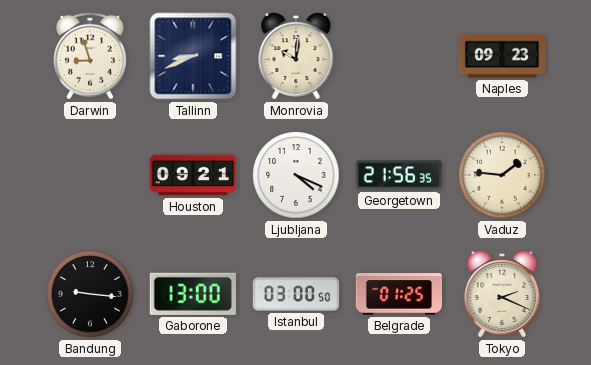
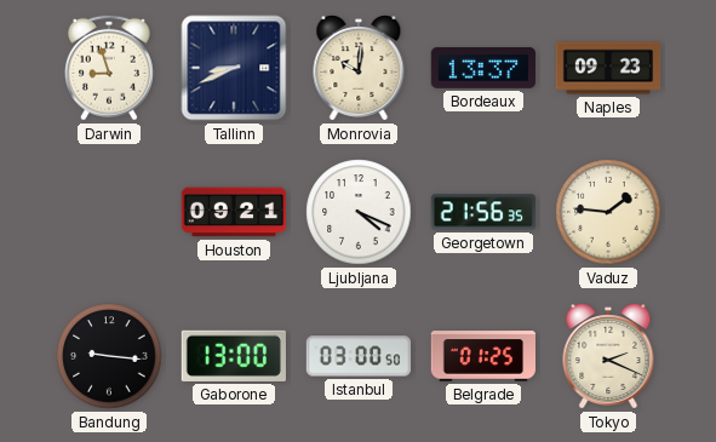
Bordeaux: none -> 13:37 (483, 68)
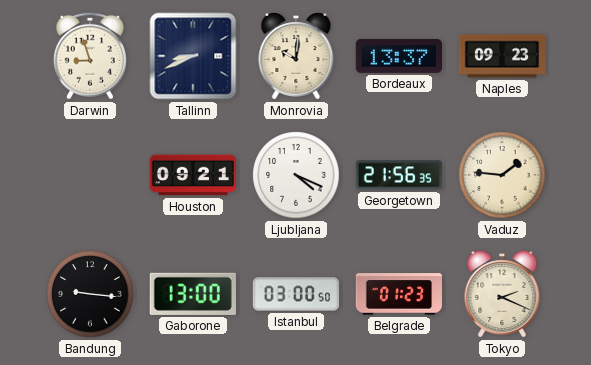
Belgrade: 01:25 -> 01:23 (398, 294)
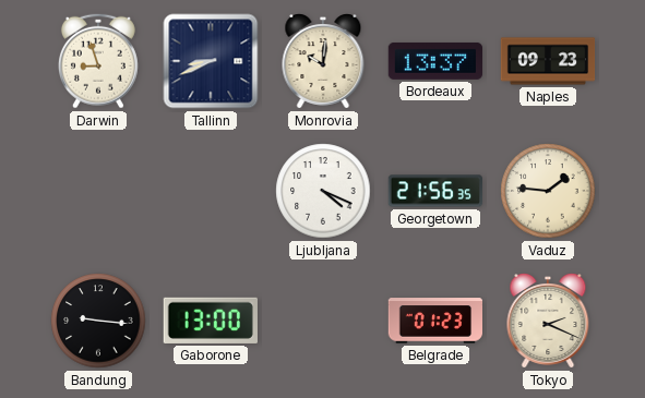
Houston: 09:21 -> none (193, 175)
Istanbul: 03:00 -> none (296, 294)
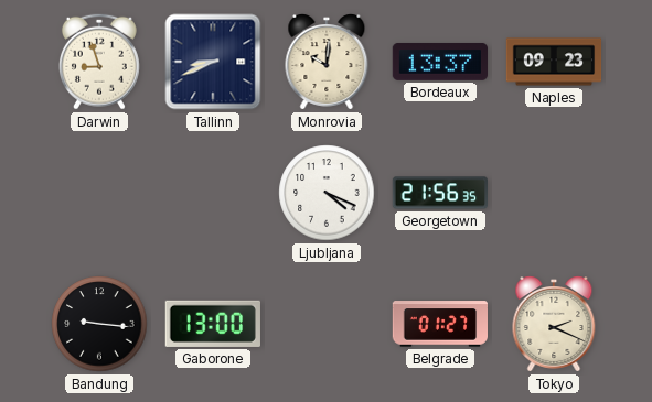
Vaduz: 1:46 -> none (548, 191)
Belgrade: 01:23 -> 01:27 (439, 324)
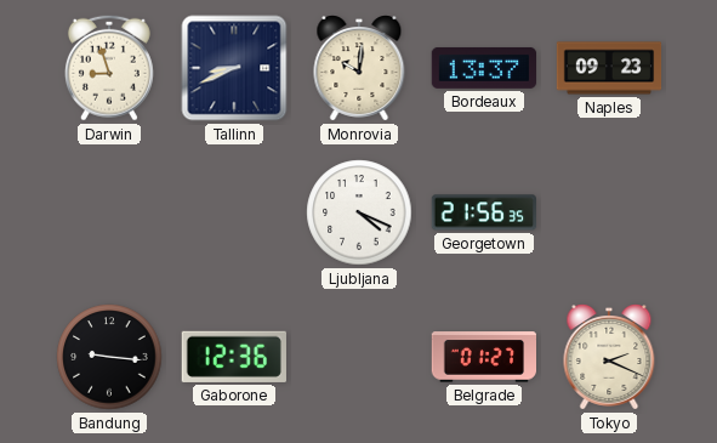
Gaborone: 13:00 -> 12:36 (234, 357)
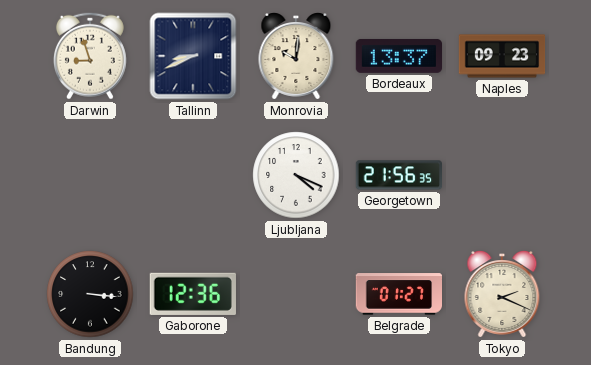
Bandung: 9:16 -> 3:16 (90, 294)
